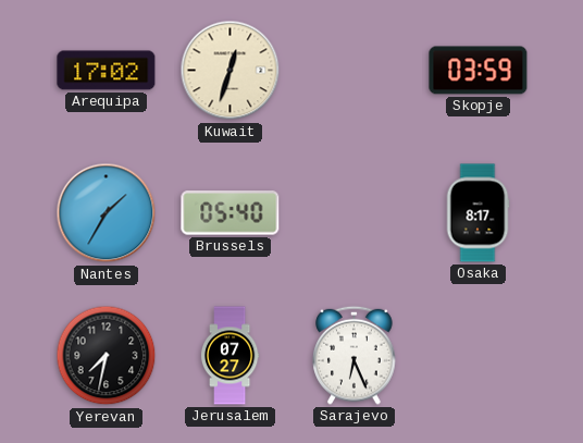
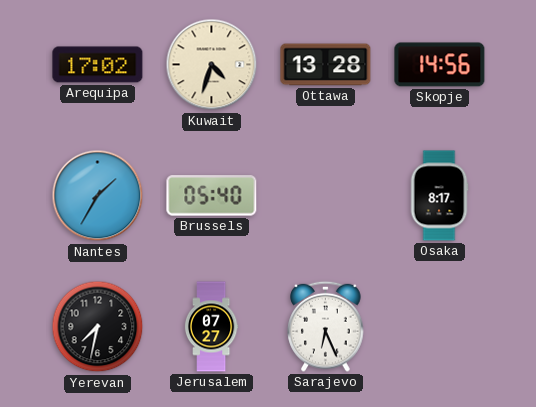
Kuwait: 12:33 -> 4:33 (212, 65)
Ottawa: none -> 13:28 (326, 65)
Skopje: 03:59 -> 14:56 (440, 65)
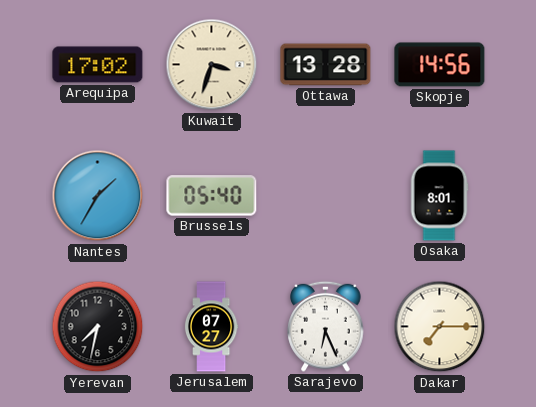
Kuwait: 4:33 -> 3:33 (212, 65)
Osaka: 8:17 -> 8:01 (439, 196)
Dakar: none -> 7:15 (440, 327)
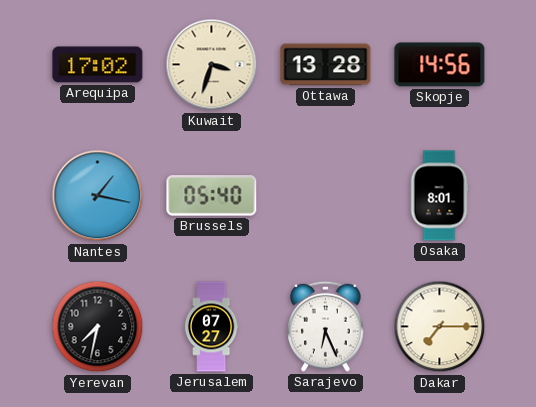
Nantes: 1:35 -> 1:17 (98, 196)
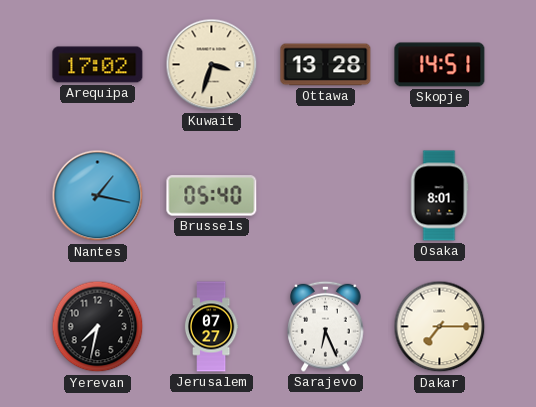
Skopje: 14:56 -> 14:51 (440, 65)
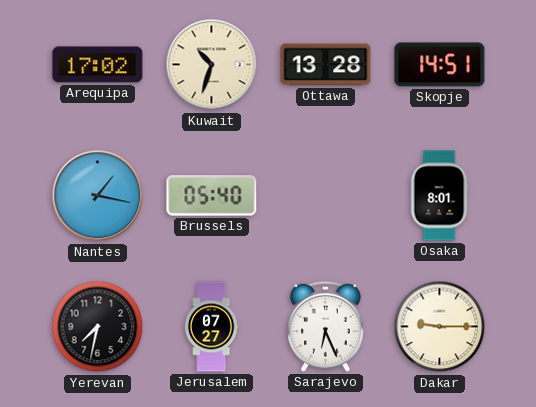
Kuwait: 3:33 -> 10:33 (212, 65)
Dakar: 7:15 -> 9:15 (440, 327)
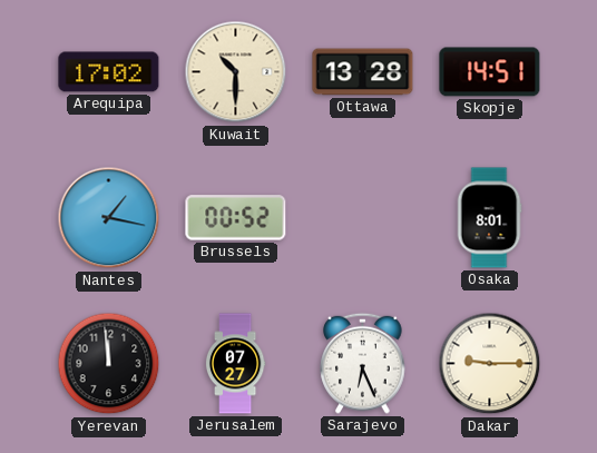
Kuwait: 10:33 -> 10:30 (236, 72)
Brussels: 05:40 -> 00:52 (236, 218)
Yerevan: 7:32 -> 11:59 (109, 364)
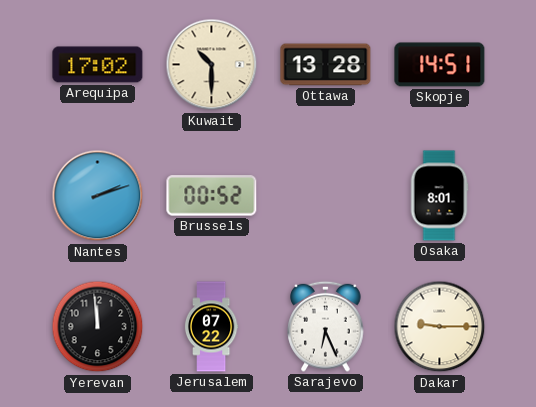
Nantes: 1:17 -> 2:12 (98, 196)
Jerusalem: 07:27 -> 07:22 (211, 327)
